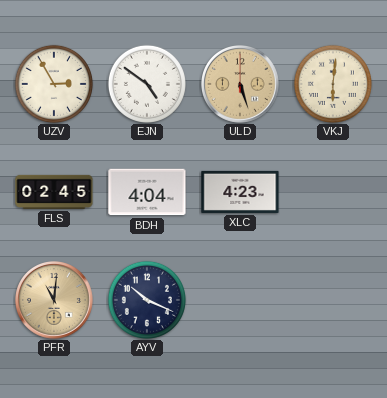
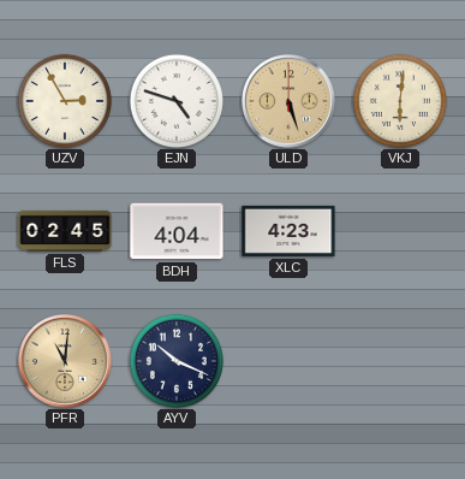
EJN: 4:51 -> 4:48 (177, 101)
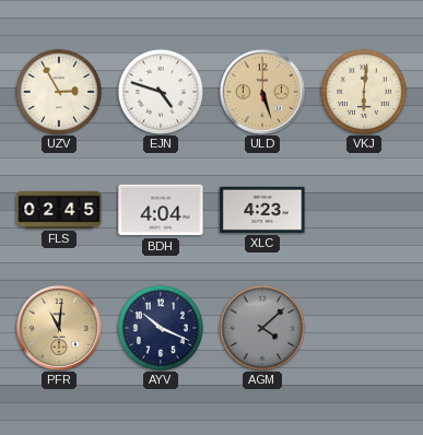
AGM: none -> 4:08 (262, 328)
